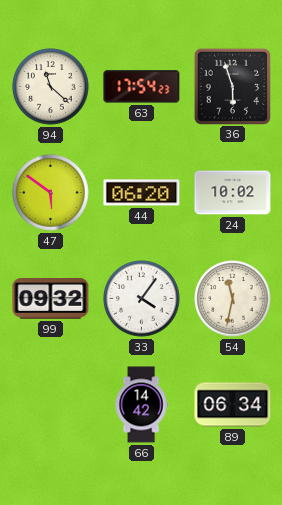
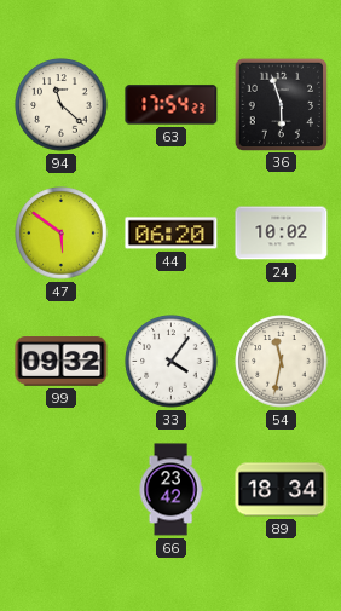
66: 14:42 -> 23:42 (170, 490)
89: 06:34 -> 18:34 (282, 490)
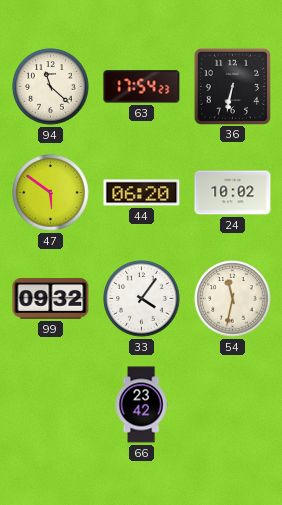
36: 5:57 -> 6:32 (232, 86)
89: 18:34 -> none (282, 490)
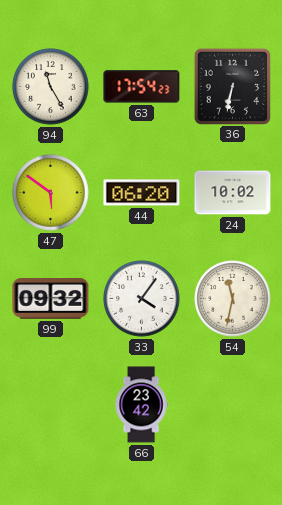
94: 11:22 -> 11:25 (51, 87)
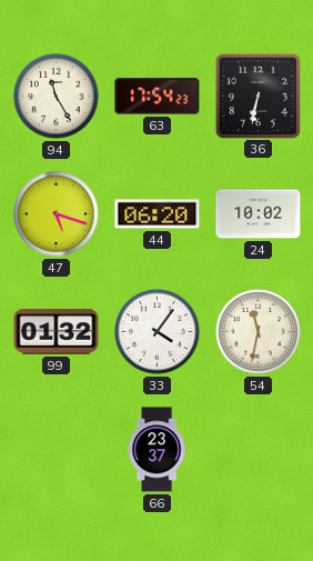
47: 5:51 -> 5:18 (57, 214)
99: 09:32 -> 01:32 (57, 332)
66: 23:42 -> 23:37 (156, 450)
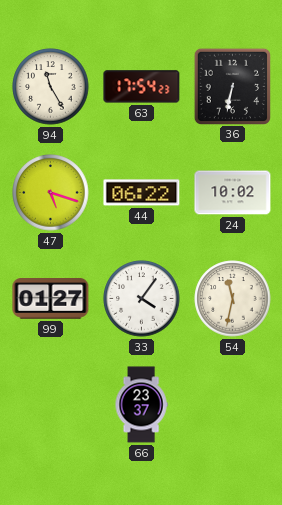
44: 06:20 -> 06:22 (142, 193)
99: 01:32 -> 01:27 (51, 299)
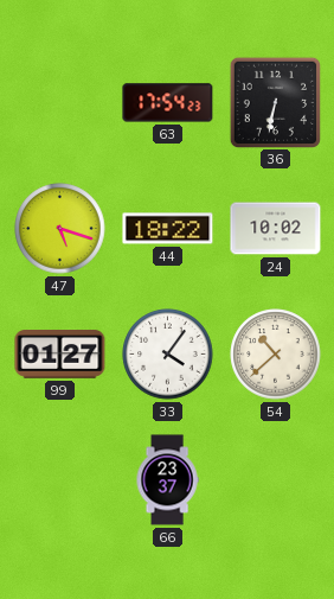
94: 11:25 -> none (51, 87)
44: 06:22 -> 18:22 (168, 229)
54: 11:32 -> 10:38 (276, 355)
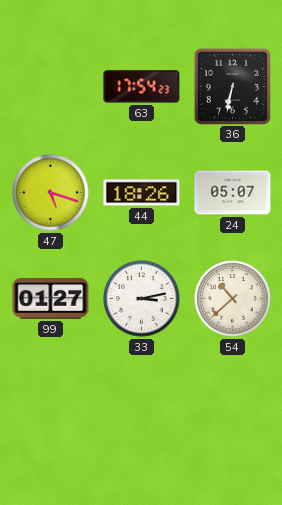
44: 18:22 -> 18:26 (142, 193)
24: 10:02 -> 05:07 (233, 193)
33: 4:06 -> 3:13 (142, 299)
66: 23:37 -> none (167, 480)
